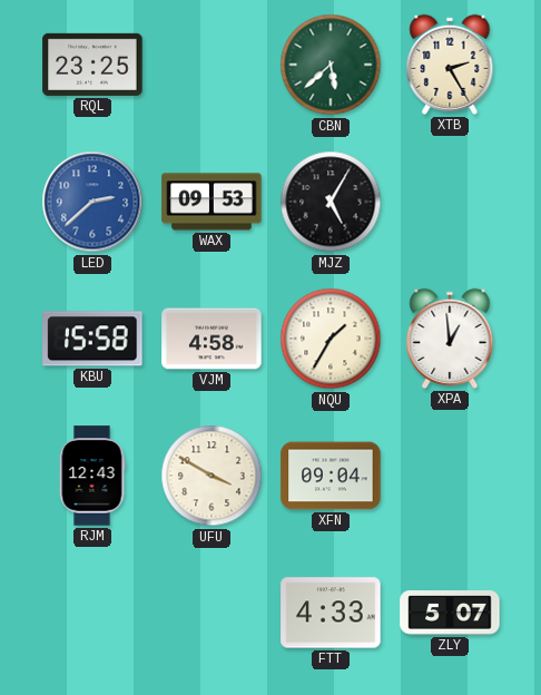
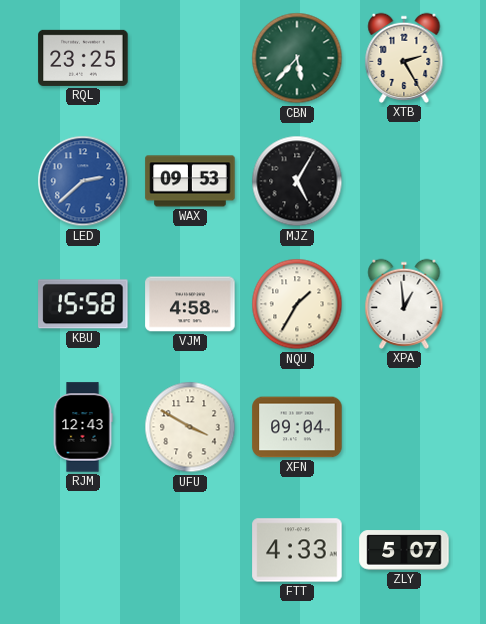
CBN: 5:38 -> 5:37 (297, 58)
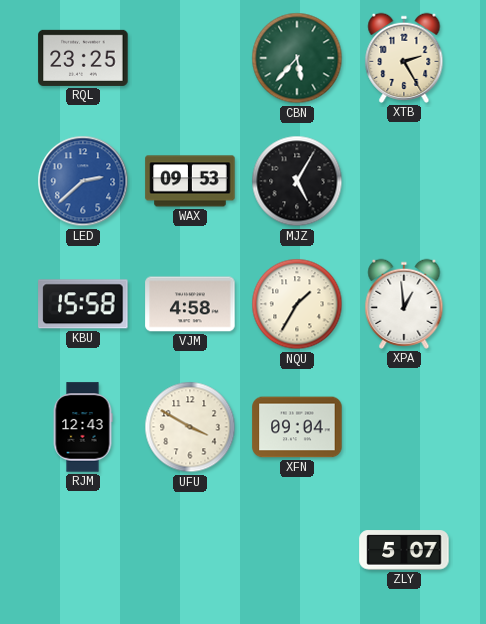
FTT: 4:33 -> none (297, 550)
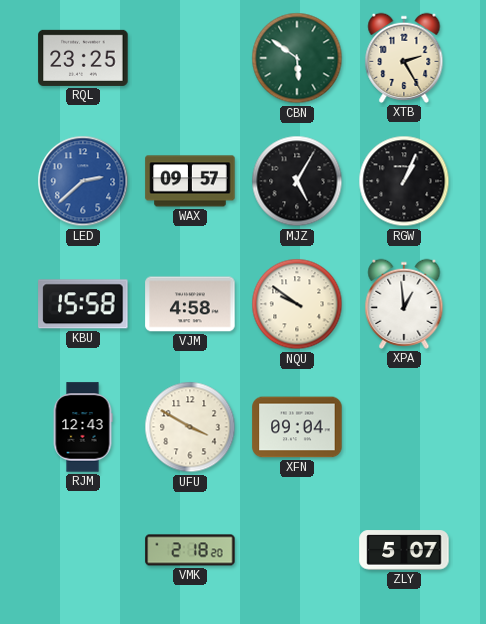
CBN: 5:37 -> 5:51 (297, 58)
WAX: 09:53 -> 09:57 (190, 181)
RGW: none -> 1:04 (404, 181)
NQU: 1:35 -> 9:51 (297, 304)
VMK: none -> 2:18 (190, 550)
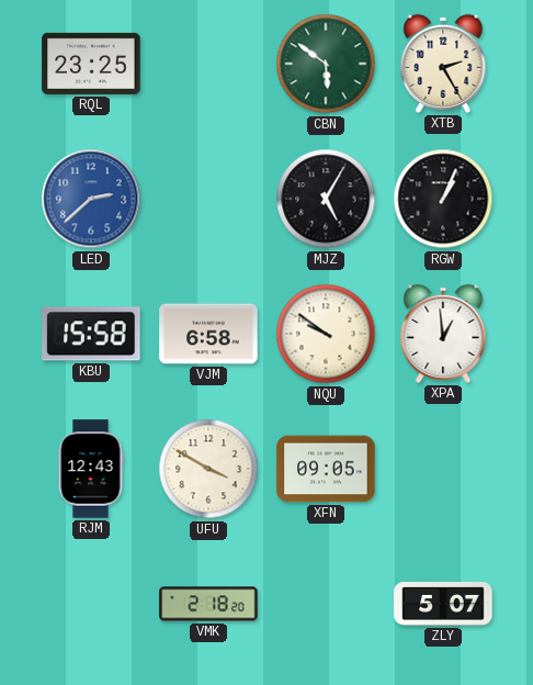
WAX: 09:57 -> none (190, 181)
VJM: 4:58 -> 6:58 (208, 334)
XFN: 09:04 -> 09:05 (326, 469)
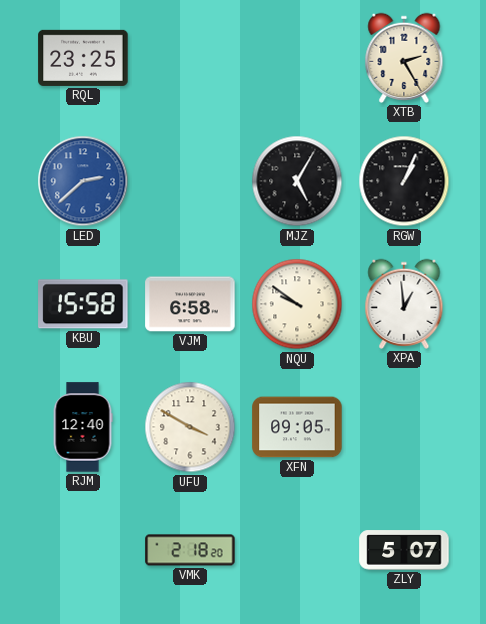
CBN: 5:51 -> none (326, 64)
RJM: 12:43 -> 12:40 (83, 427)
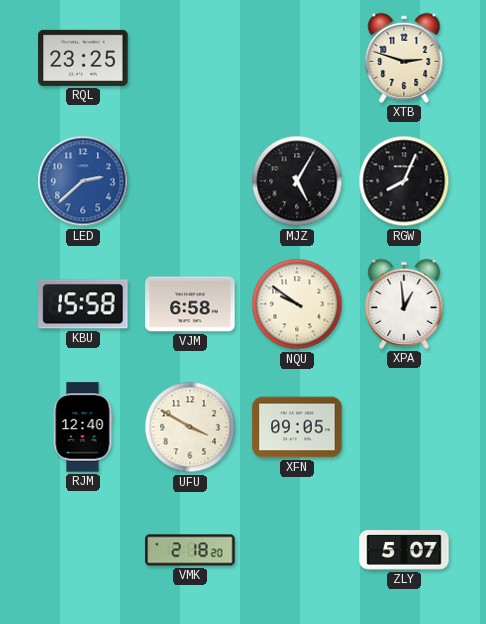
XTB: 2:25 -> 2:48 (404, 58)
RGW: 1:04 -> 8:04 (404, 181)
